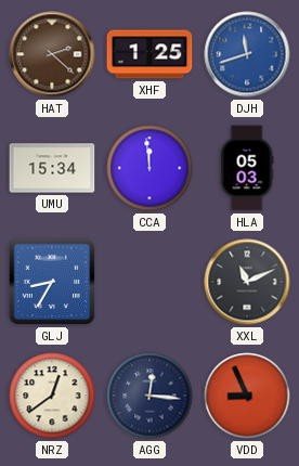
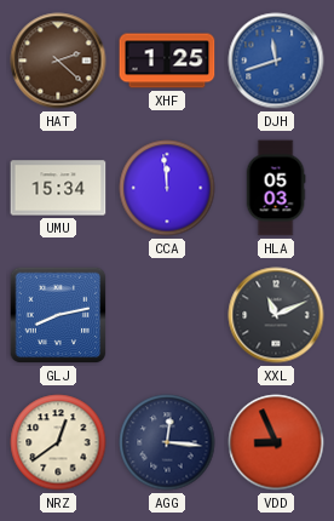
GLJ: 8:35 -> 8:13 (58, 315)
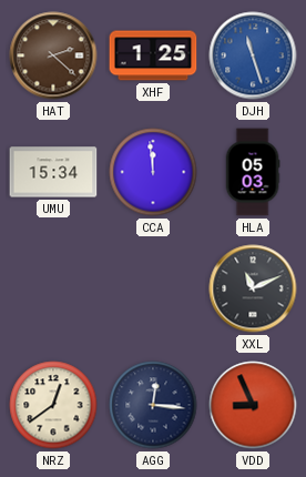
DJH: 11:42 -> 11:27 (253, 55)
GLJ: 8:13 -> none (58, 315)
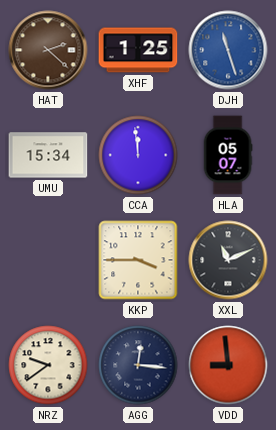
HLA: 05:03 -> 05:07 (228, 155)
KKP: none -> 3:45 (138, 260)
NRZ: 12:39 -> 9:39 (48, 365)
VDD: 8:56 -> 8:59 (228, 365)
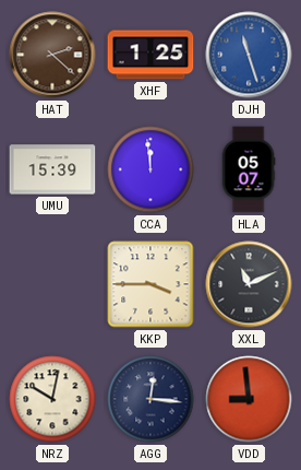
UMU: 15:34 -> 15:39 (52, 169)
NRZ: 9:39 -> 10:02 (52, 399)
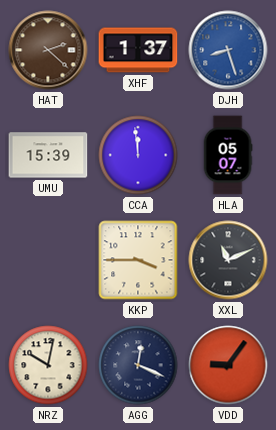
XHF: 1:25 -> 1:37 (138, 50)
DJH: 11:27 -> 8:27 (228, 50)
AGG: 12:16 -> 12:19 (138, 365)
VDD: 8:59 -> 9:06 (228, 365)
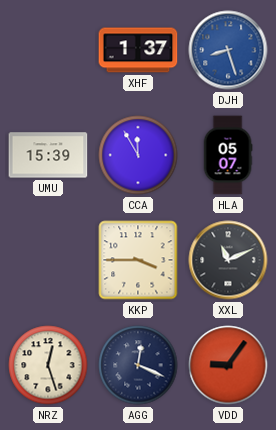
HAT: 2:22 -> none (48, 50)
CCA: 11:59 -> 11:55 (138, 155)
NRZ: 10:02 -> 12:27 (48, 365)
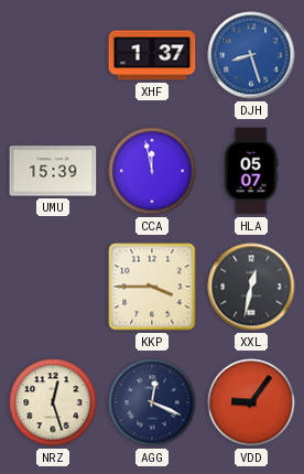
CCA: 11:55 -> 11:58 (152, 171)
XXL: 11:11 -> 12:32 (251, 287)
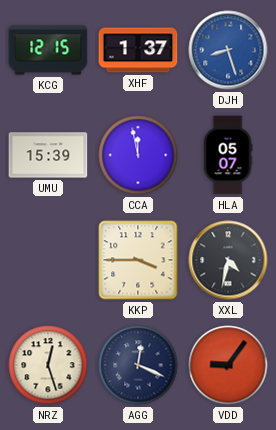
KCG: none -> 12:15 (48, 50)
XXL: 12:32 -> 4:32 (228, 260)
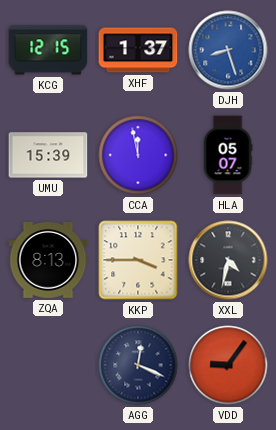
ZQA: none -> 8:13 (48, 261)
NRZ: 12:27 -> none (48, 365)
